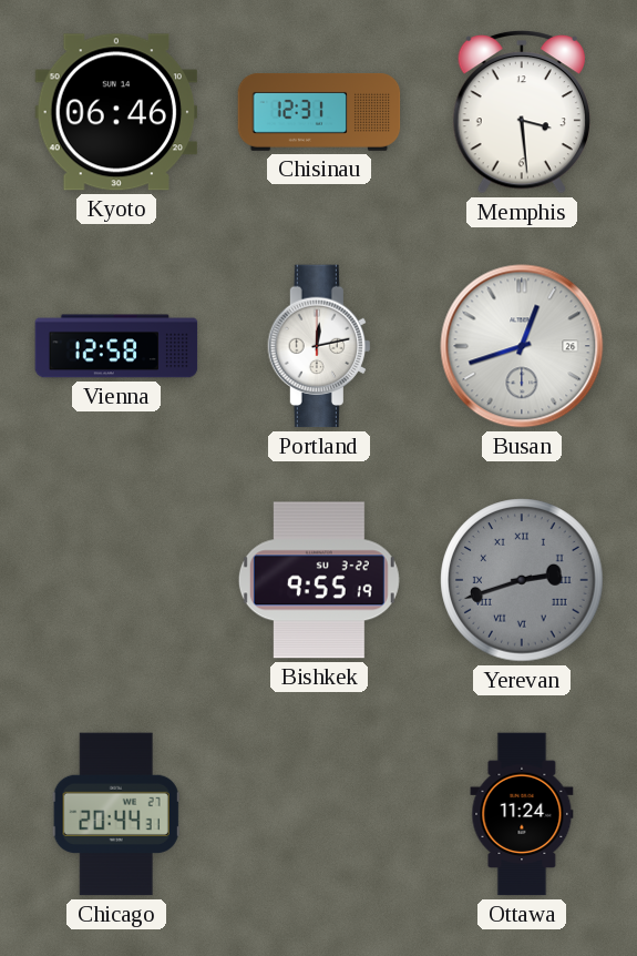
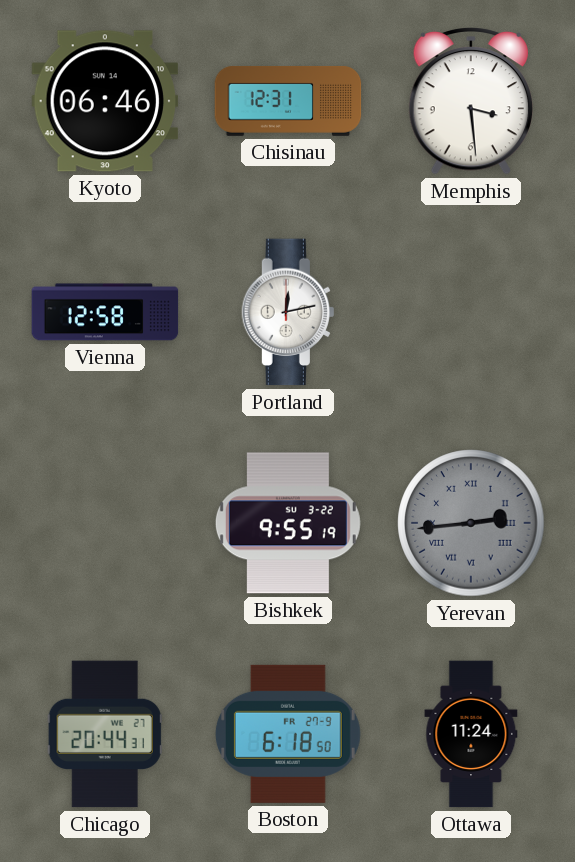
Busan: 12:42 -> none (522, 346)
Yerevan: 2:42 -> 2:44 (471, 523)
Boston: none -> 6:18 (288, 734)
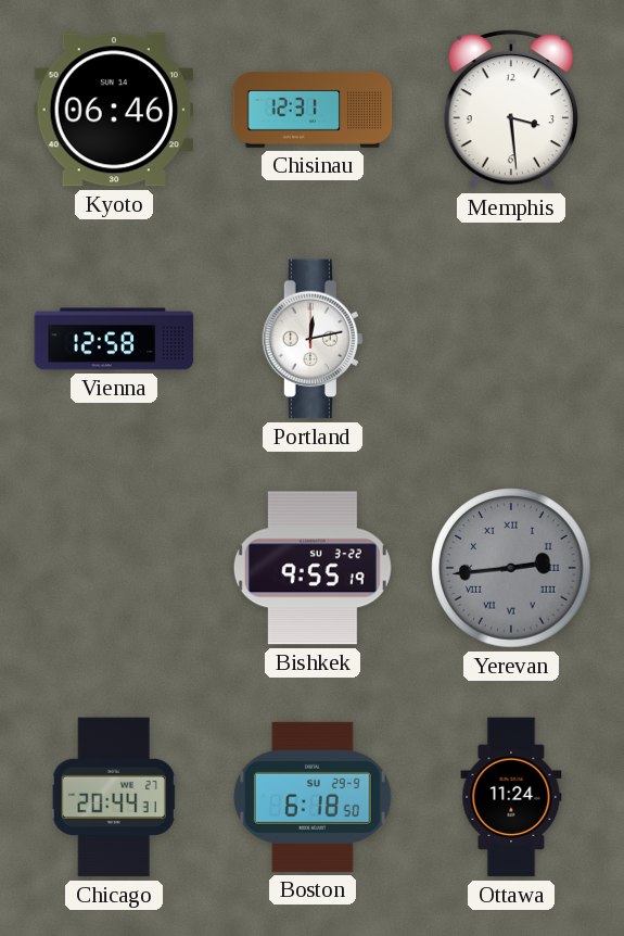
Boston date: FR 27-9 -> SU 29-9 (313, 797)
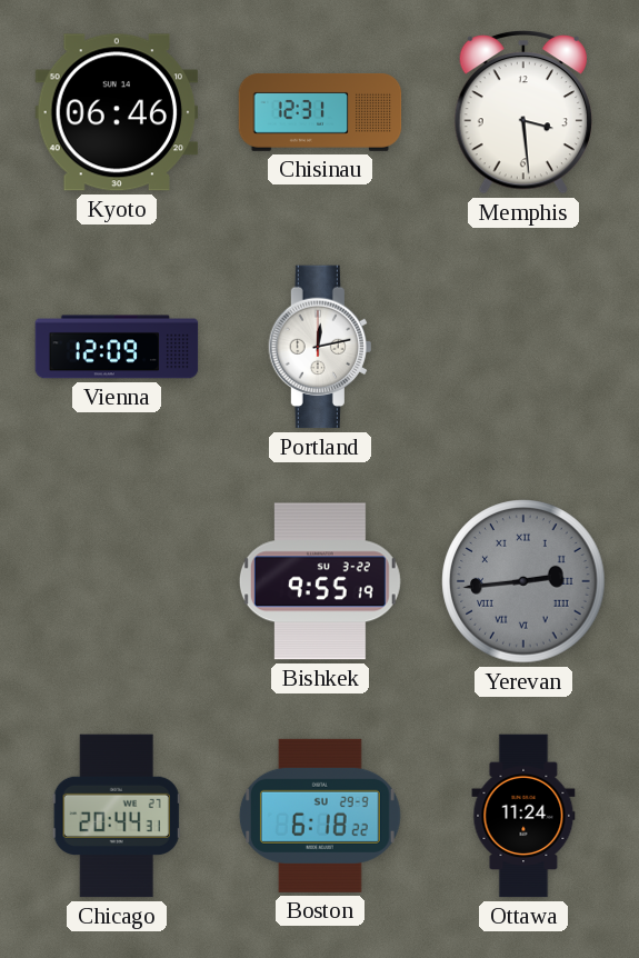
Vienna: 12:58 -> 12:09 (117, 347)
Boston: 6:18:50 -> 6:18:22 (320, 816)
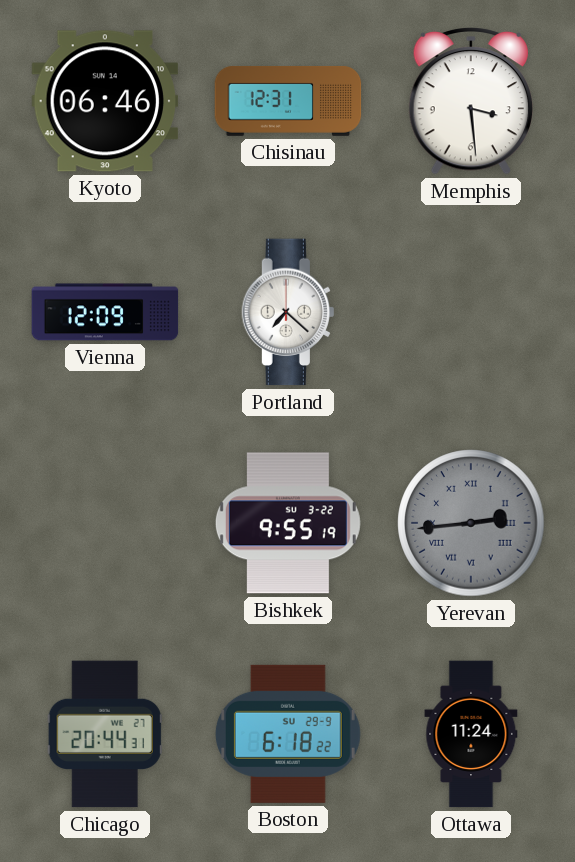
Portland: 12:13 -> 7:22 (287, 312)
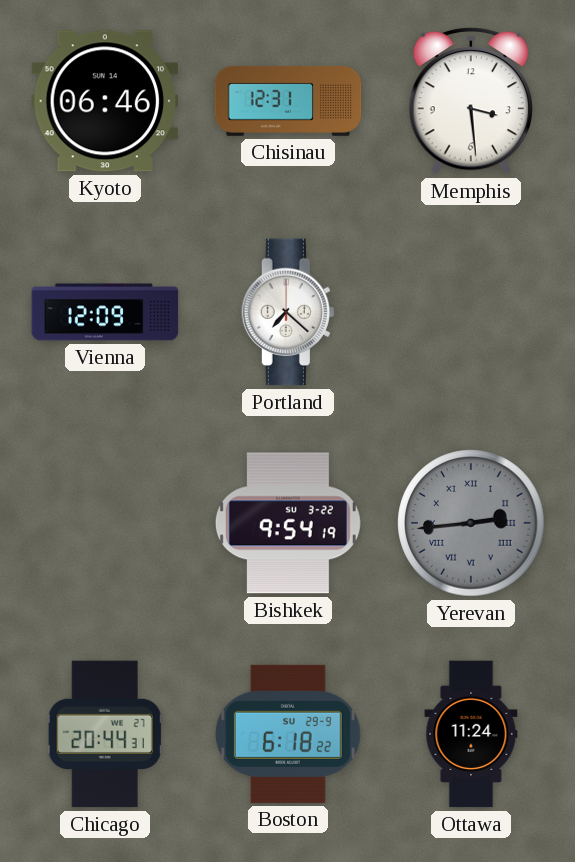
Bishkek: 9:55 -> 9:54 (288, 523)
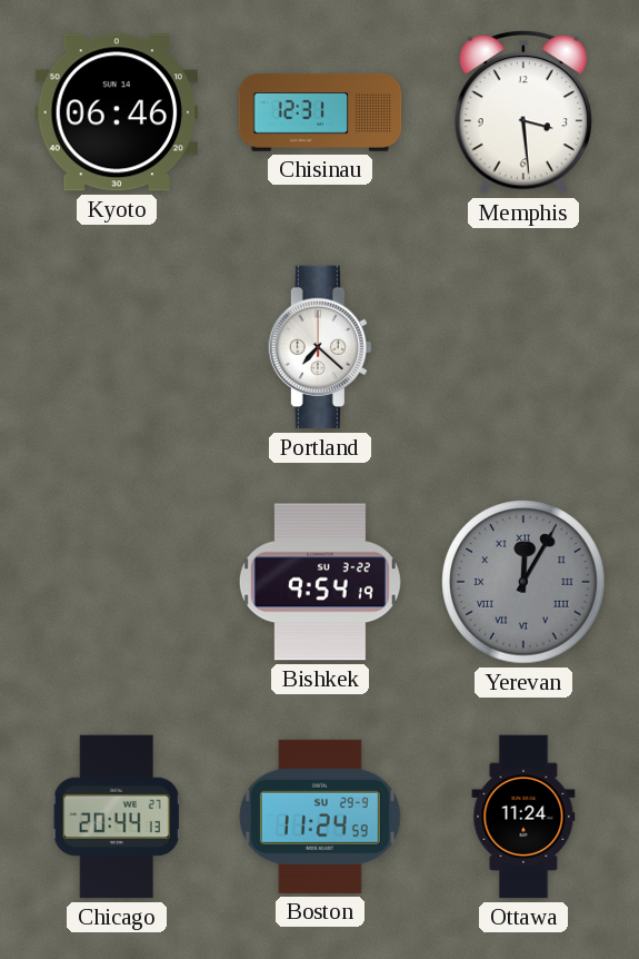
Vienna: 12:09 -> none (105, 312)
Yerevan: 2:44 -> 12:05 (523, 582)
Chicago: 20:44:31 -> 20:44:13 (117, 817)
Boston: 6:18 -> 11:24 (320, 817)
